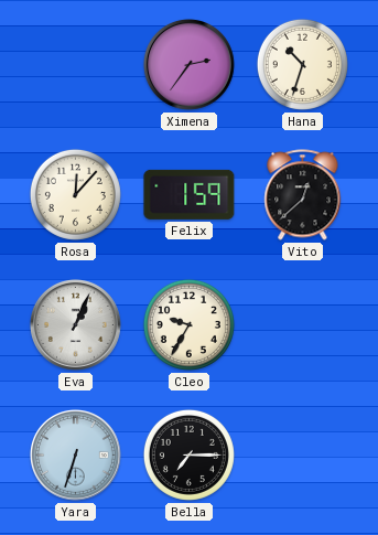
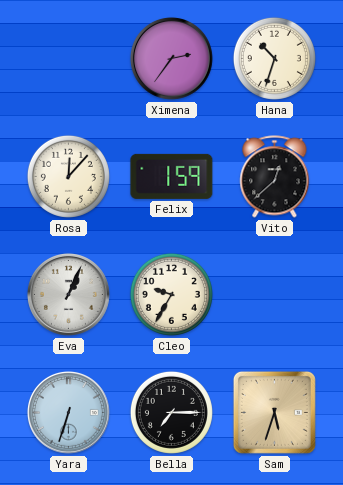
Sam: none -> 5:33 (274, 412)
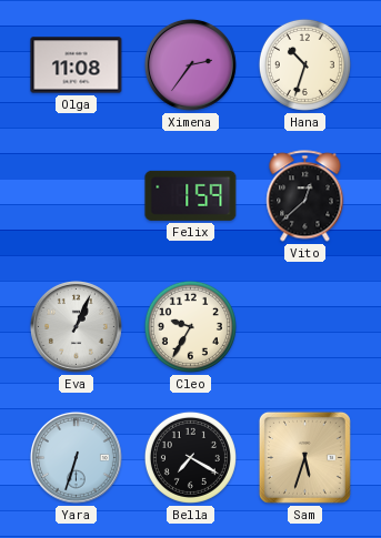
Olga: none -> 11:08 (77, 65)
Rosa: 12:07 -> none (68, 176)
Bella: 7:15 -> 7:20 (190, 457)
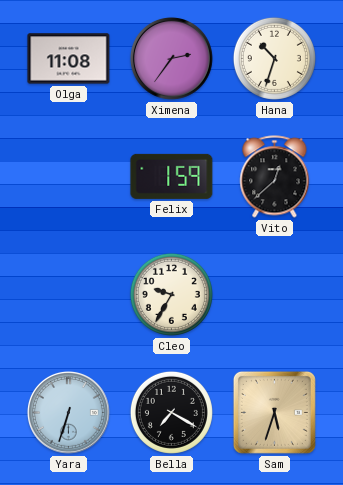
Eva: 1:04 -> none (76, 326)
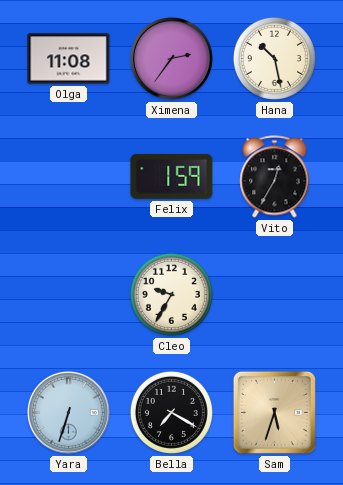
Hana: 10:33 -> 10:28 (274, 58)
Vito: 12:38 -> 12:35 (275, 177)
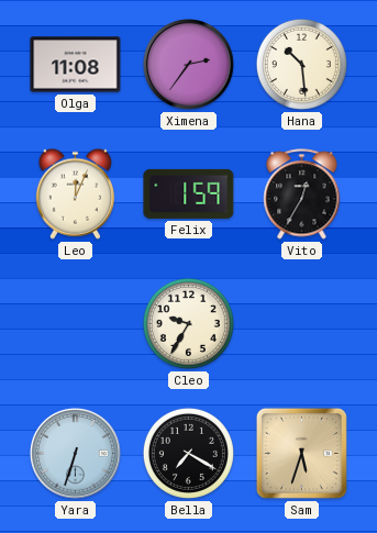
Hana: 10:28 -> 10:29 (301, 64)
Leo: none -> 12:04 (75, 193)
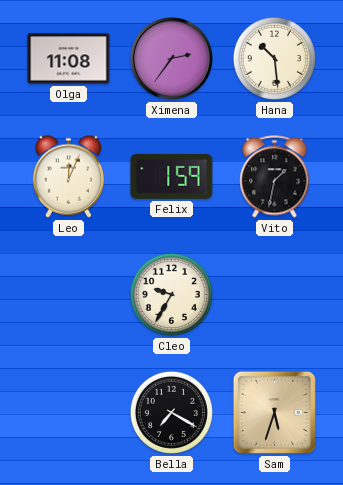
Vito: 12:35 -> 1:32 (275, 177)
Yara: 6:33 -> none (75, 453)
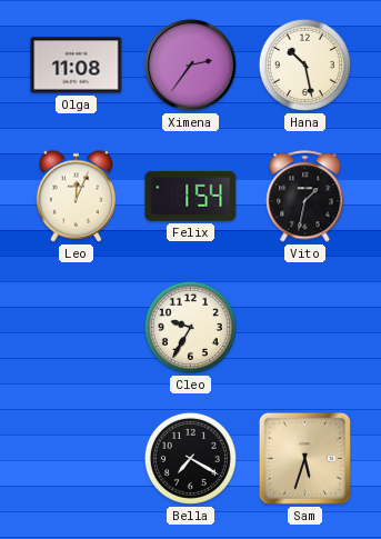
Hana: 10:29 -> 10:28 (304, 64)
Felix: 1:59 -> 1:54 (191, 196)
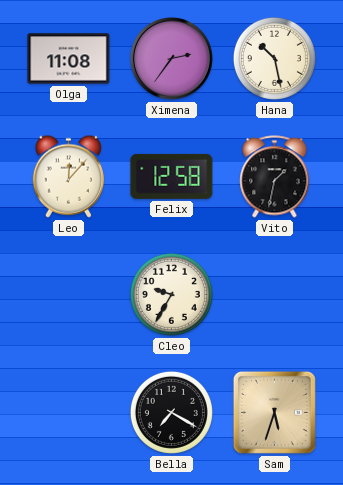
Leo: 12:04 -> 12:07 (68, 176)
Felix: 1:54 -> 12:58 (172, 176)
